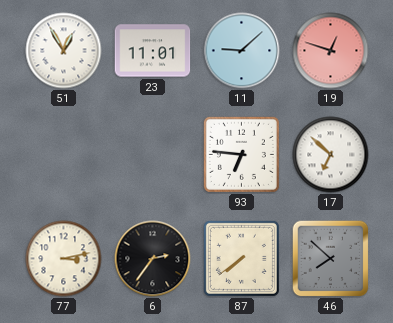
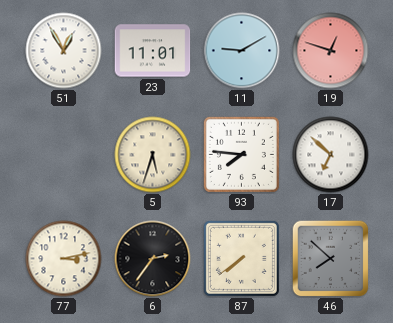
11: 9:08 -> 9:10 (242, 51)
5: none -> 5:33 (153, 155)
93: 6:46 -> 7:46 (241, 154)
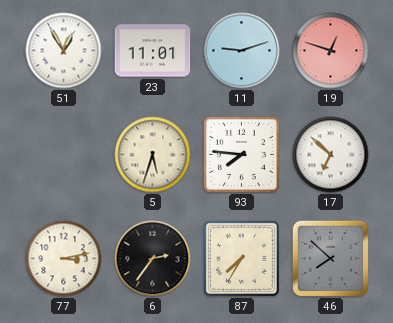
11: 9:10 -> 9:12 (242, 51)
87: 7:39 -> 7:35 (241, 258)
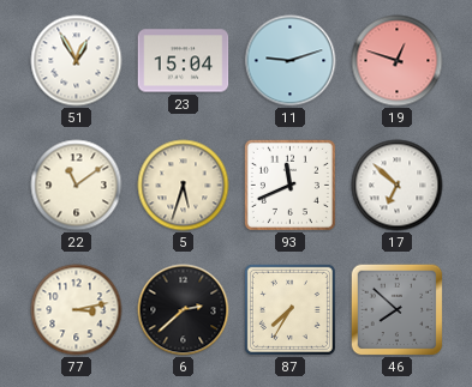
23: 11:01 -> 15:04 (184, 61)
22: none -> 11:09 (77, 186)
93: 7:46 -> 11:41 (289, 185)
6: 2:36 -> 2:38 (184, 310)
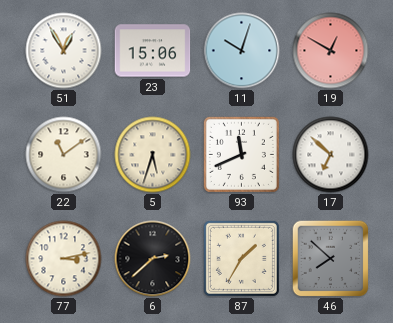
23: 15:04 -> 15:06 (153, 51)
11: 9:12 -> 10:03 (242, 51)
19: 12:48 -> 12:50 (331, 51)
87: 7:35 -> 1:35 (241, 258)
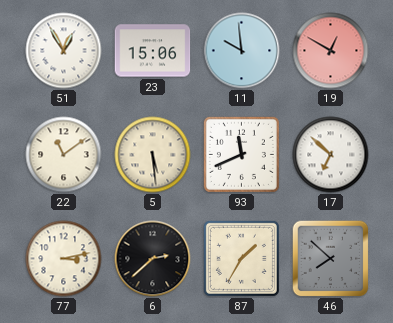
11: 10:03 -> 9:59 (242, 51)
5: 5:33 -> 5:29 (153, 155)
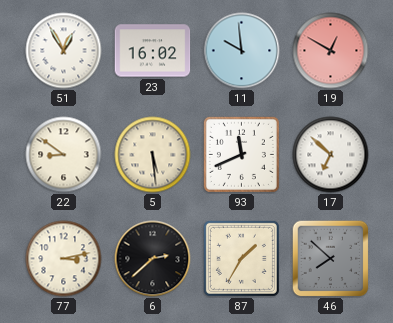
23: 15:06 -> 16:02 (153, 51)
22: 11:09 -> 8:51 (64, 155)
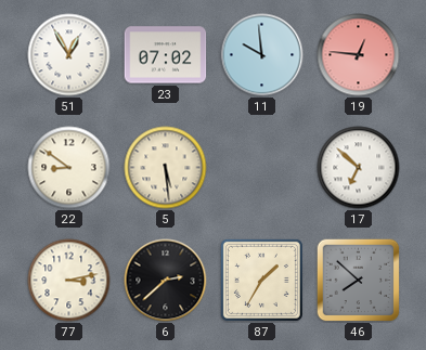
23: 16:02 -> 07:02 (166, 55)
19: 12:50 -> 12:46 (359, 55)
93: 11:41 -> none (241, 154)
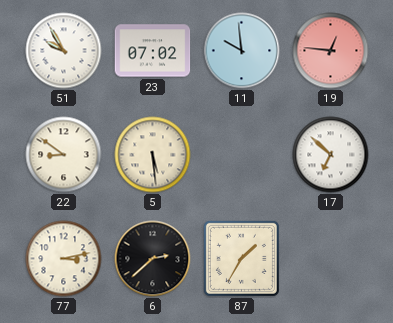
51: 12:55 -> 9:55 (64, 51)
46: 7:52 -> none (358, 280)
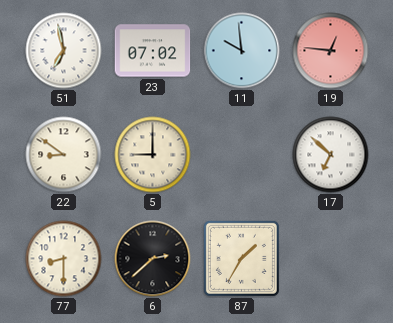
51: 9:55 -> 6:58 (64, 51)
5: 5:29 -> 9:00 (153, 155)
77: 3:13 -> 8:30 (64, 259)
